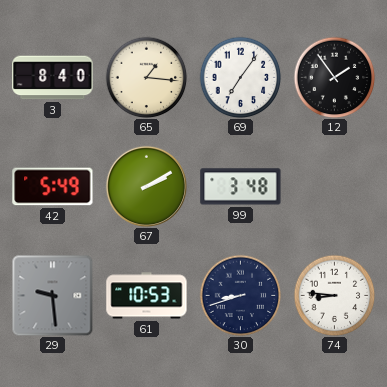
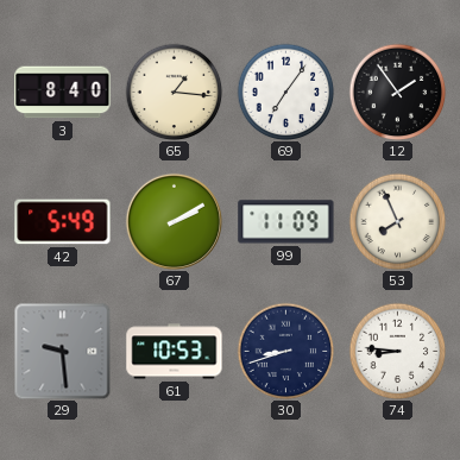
99: 3:48 -> 11:09 (286, 222)
53: none -> 7:56 (397, 221)
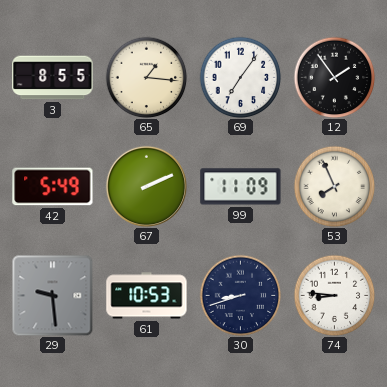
3: 8:40 -> 8:55 (53, 78)
67: 2:10 -> 2:11 (146, 186)
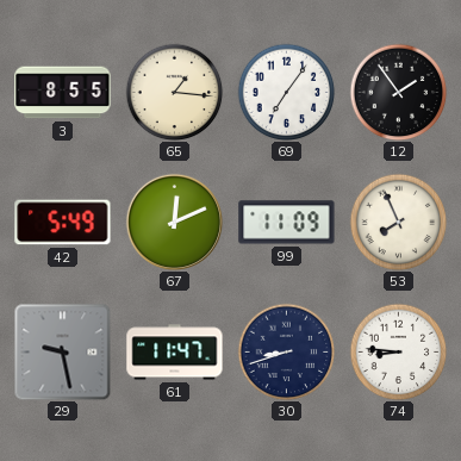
67: 2:11 -> 12:11 (174, 222)
29: 9:29 -> 9:28 (62, 351)
61: 10:53 -> 11:47 (175, 353)
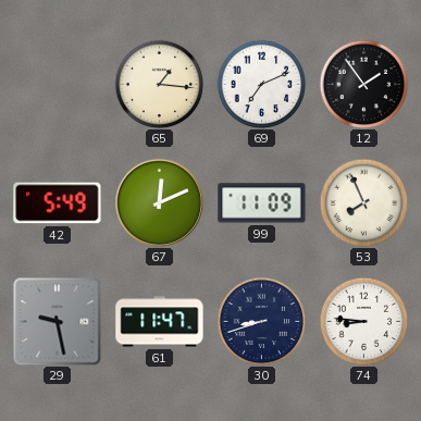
3: 8:55 -> none (63, 93)
69: 7:06 -> 7:11 (261, 84)
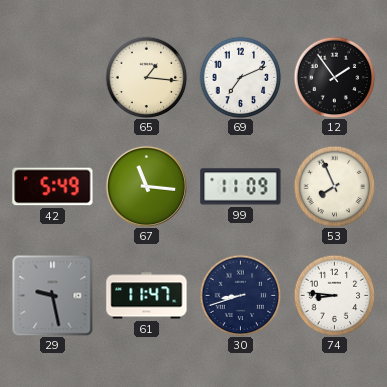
67: 12:11 -> 11:16 (146, 186)
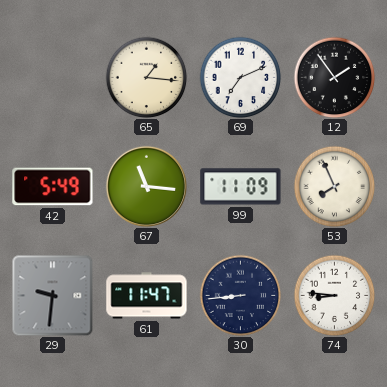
29: 9:28 -> 9:31 (52, 295)
30: 8:42 -> 8:44 (240, 295)
